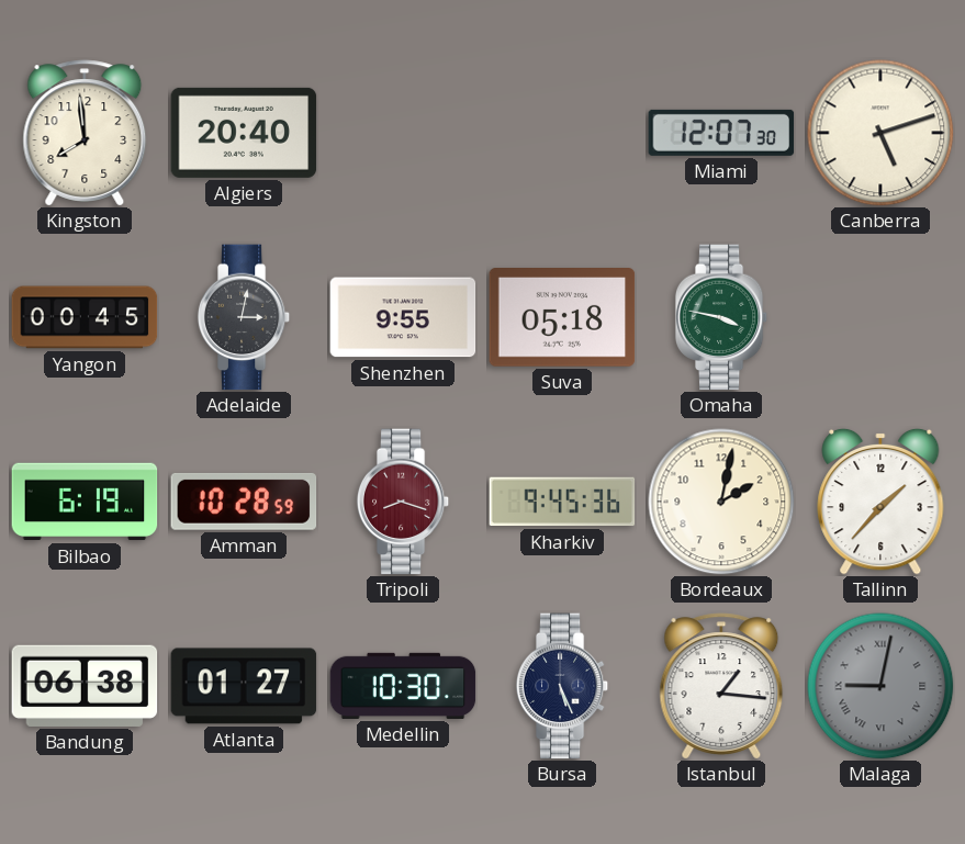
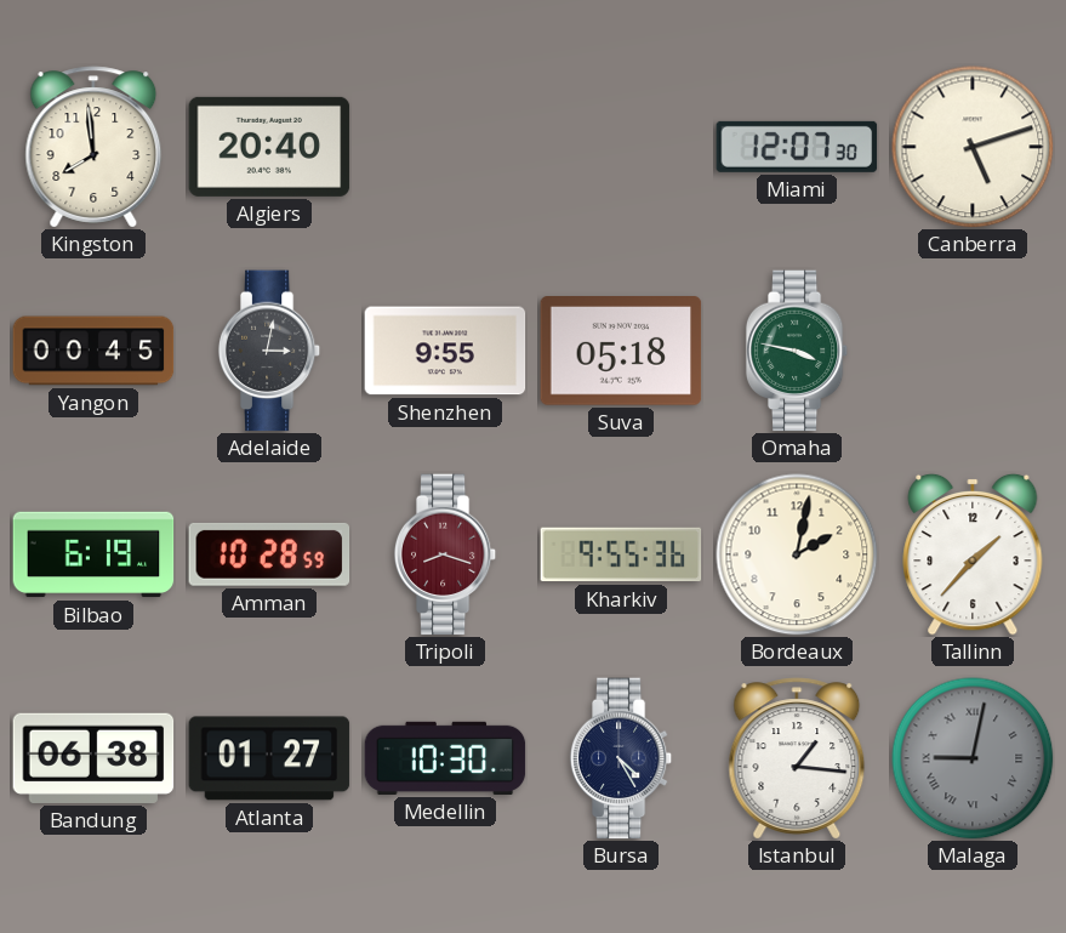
Kharkiv: 9:45 -> 9:55 (621, 554)
Bursa: 5:26 -> 4:25 (621, 758)
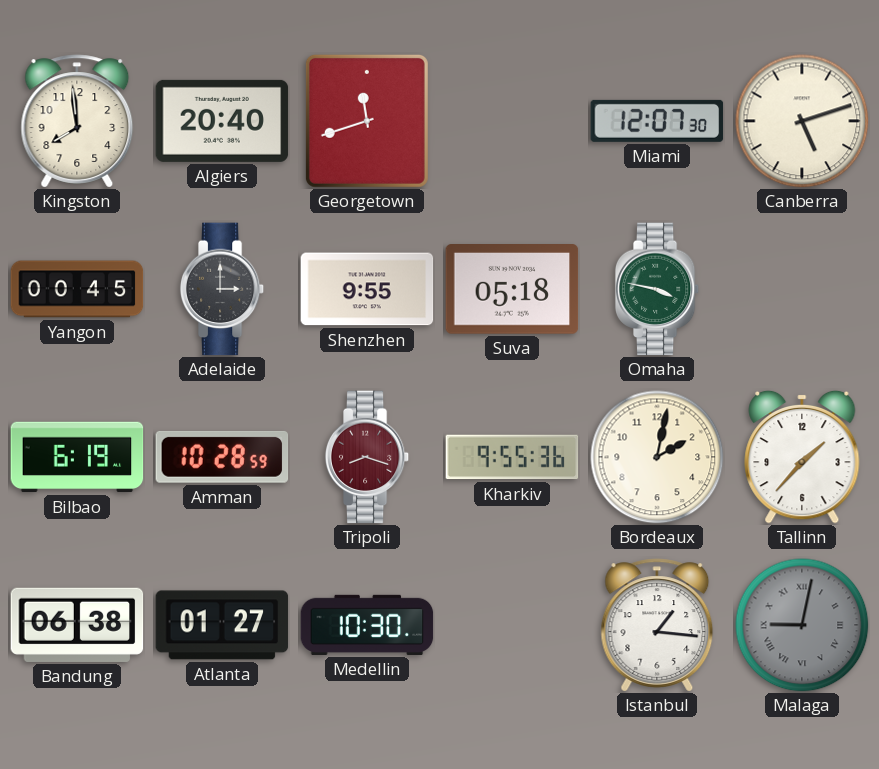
Georgetown: none -> 11:42 (367, 121)
Adelaide: 3:02 -> 3:00 (222, 289)
Bursa: 4:25 -> none (621, 758)
